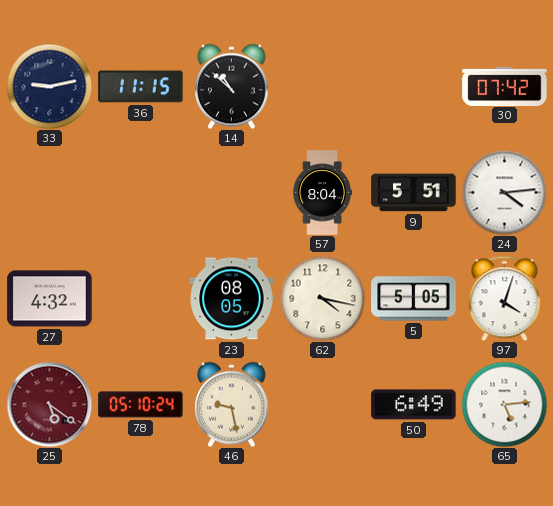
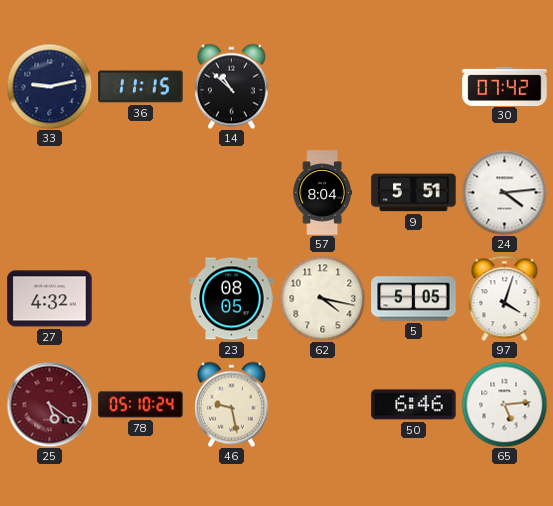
50: 6:49 -> 6:46 (414, 405)
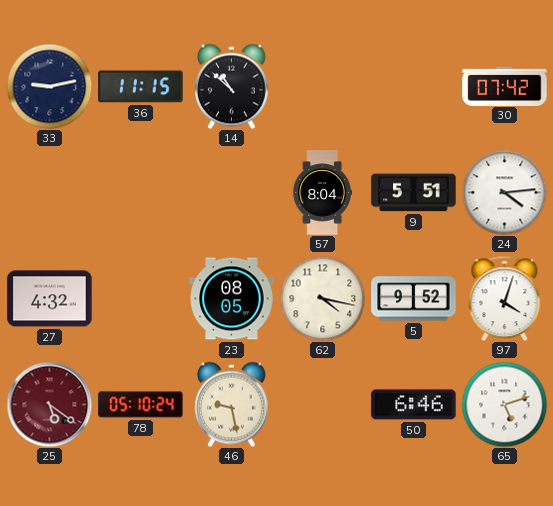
5: 5:05 -> 9:52 (414, 299)
65: 5:14 -> 5:12 (504, 404)
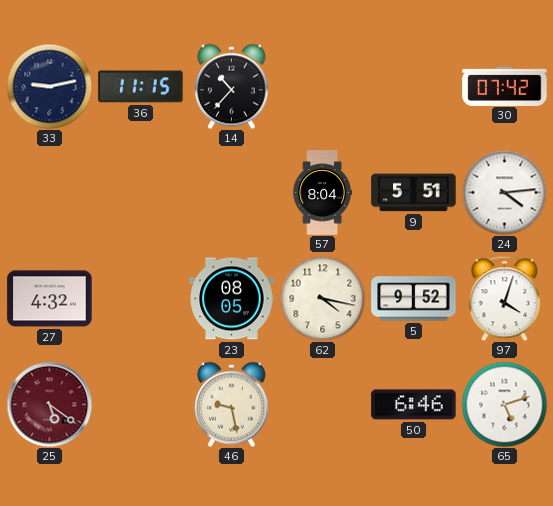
14: 10:52 -> 10:37 (232, 86)
78: 05:10 -> none (141, 405)
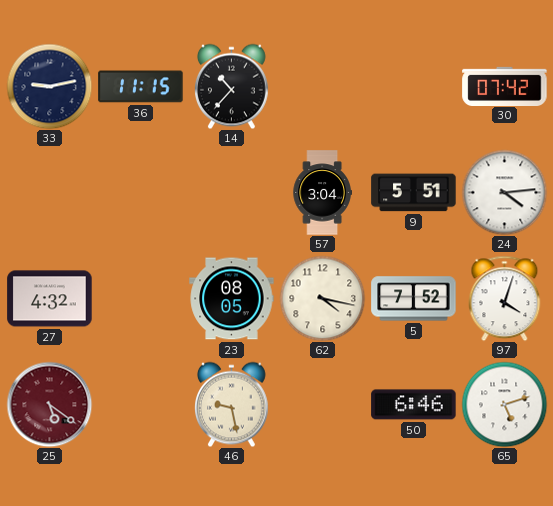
57: 8:04 -> 3:04 (322, 193)
5: 9:52 -> 7:52 (414, 299)
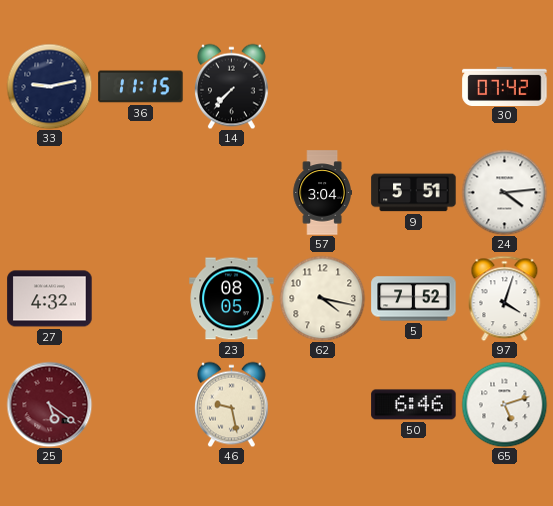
14: 10:37 -> 7:37 (232, 86)
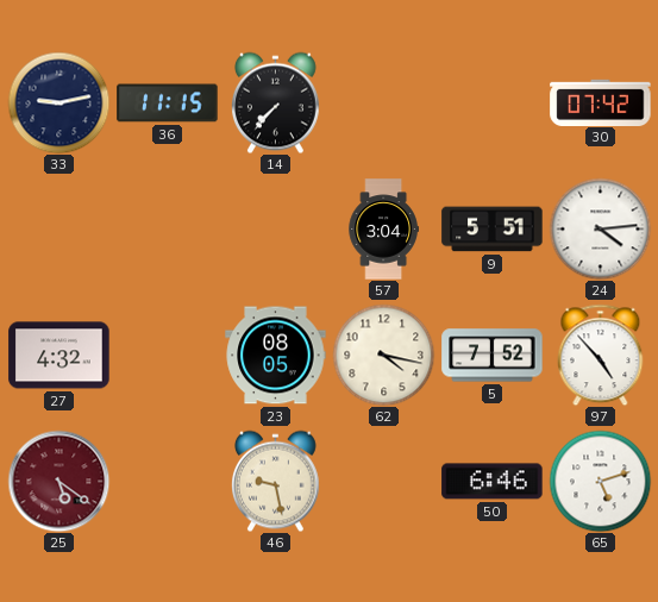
97: 4:03 -> 4:53 (601, 355)
